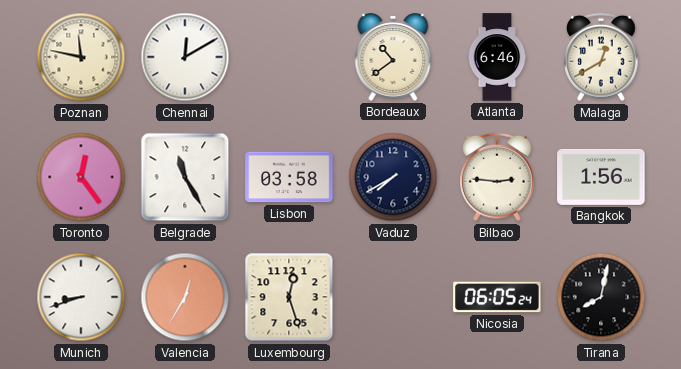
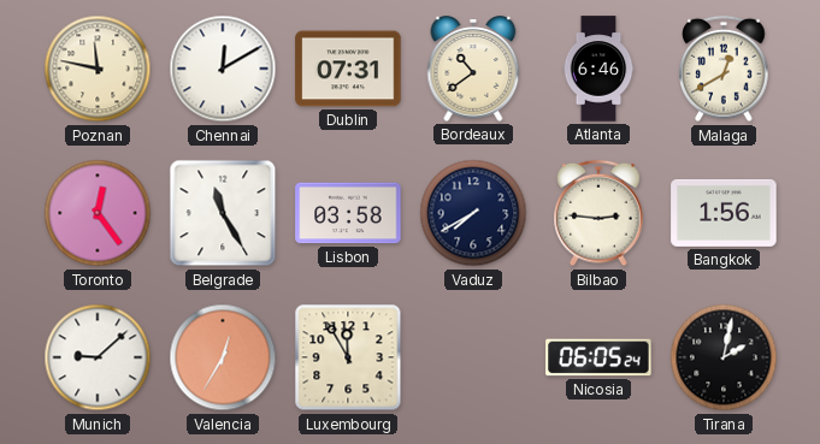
Dublin: none -> 07:31 (348, 69)
Munich: 8:42 -> 9:08 (98, 357)
Luxembourg: 12:27 -> 11:55 (348, 357)
Tirana: 8:02 -> 2:02 (724, 357)
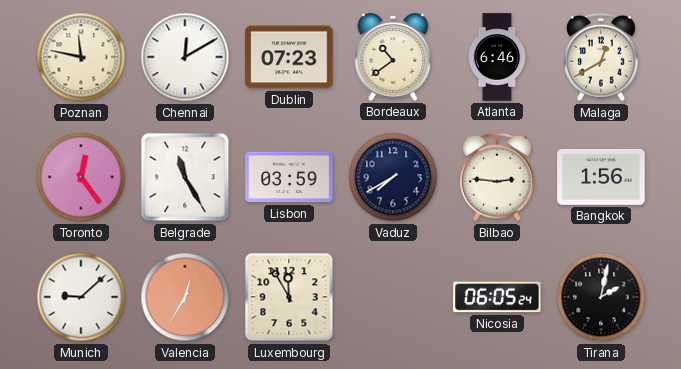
Dublin: 07:31 -> 07:23 (289, 57)
Lisbon: 03:58 -> 03:59 (289, 177)
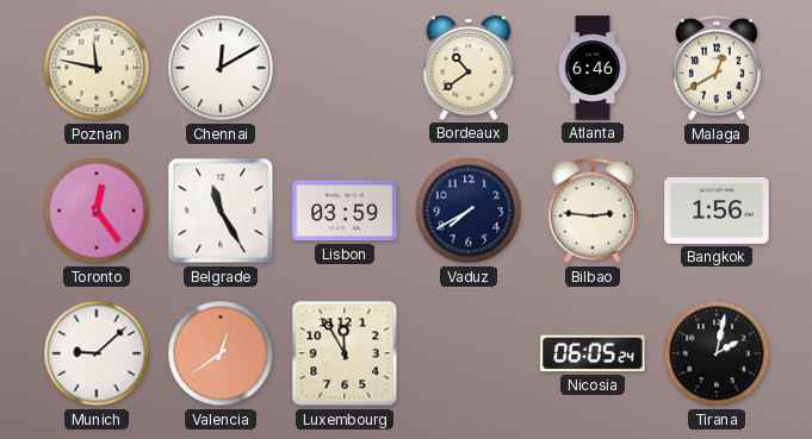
Dublin: 07:23 -> none (289, 57)
Valencia: 12:35 -> 12:39 (221, 353)
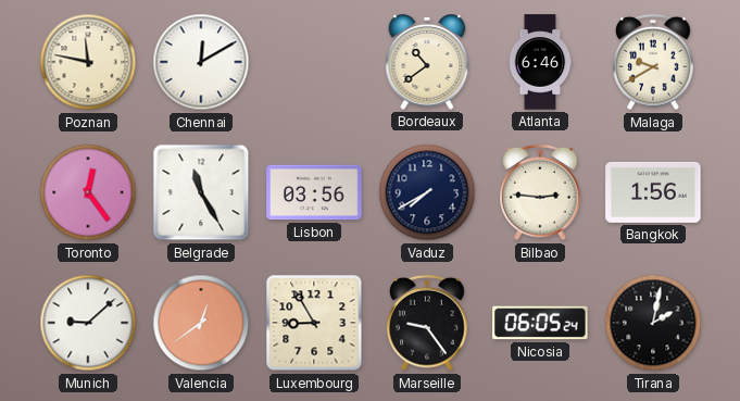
Malaga: 12:40 -> 9:40 (653, 62)
Lisbon: 03:59 -> 03:56 (314, 192)
Luxembourg: 11:55 -> 8:55 (314, 323)
Marseille: none -> 9:24 (427, 323)
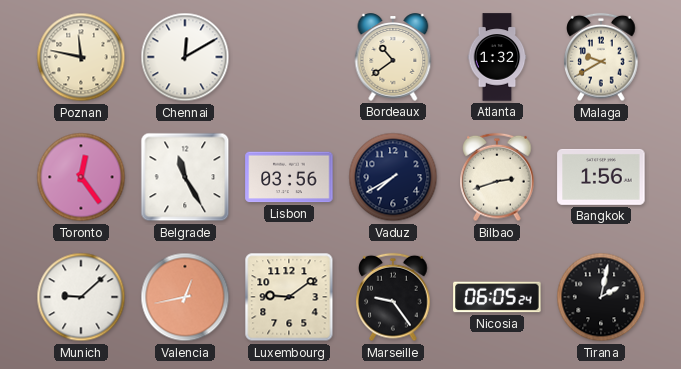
Atlanta: 6:46 -> 1:32 (497, 57)
Bilbao: 2:46 -> 2:42 (497, 177)
Valencia: 12:39 -> 12:43 (185, 297)
Luxembourg: 8:55 -> 9:09 (289, 297)
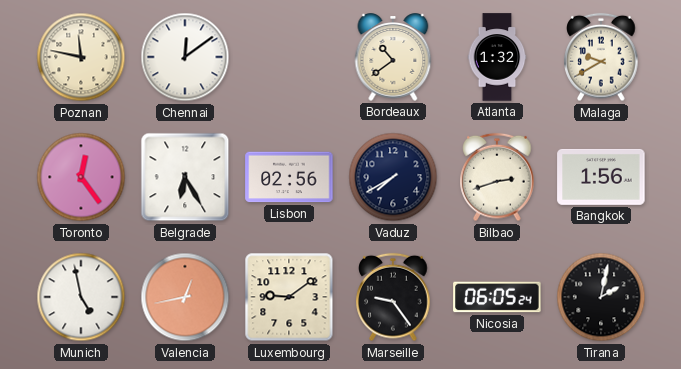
Chennai: 12:10 -> 12:09 (185, 57)
Belgrade: 11:25 -> 6:25 (185, 177)
Lisbon: 03:56 -> 02:56 (289, 177)
Munich: 9:08 -> 4:58 (81, 297)
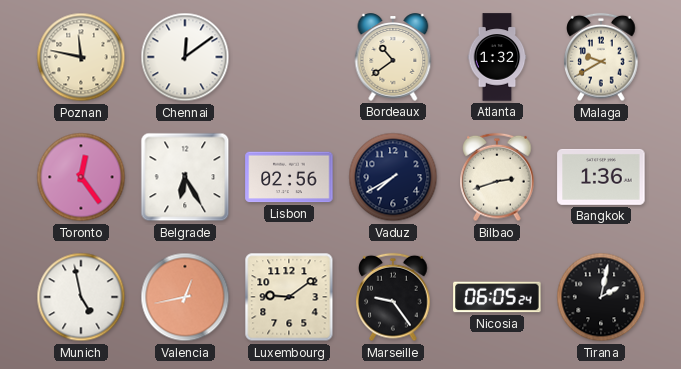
Bangkok: 1:56 -> 1:36 (601, 177)
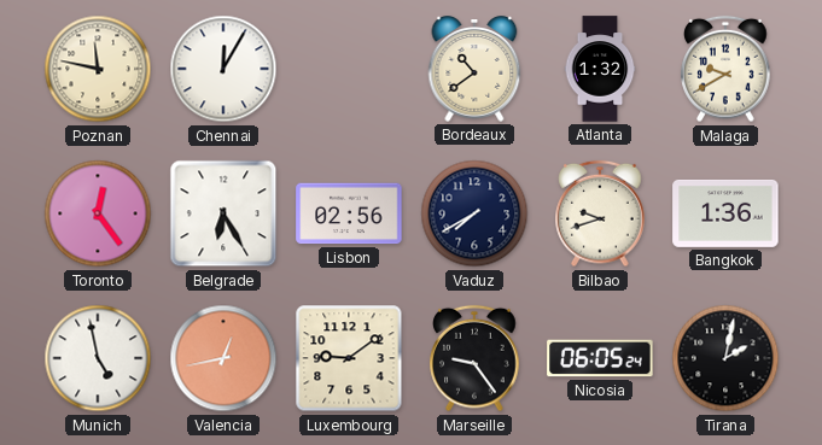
Chennai: 12:09 -> 12:05 (223, 69)
Bilbao: 2:42 -> 9:42 (600, 213)
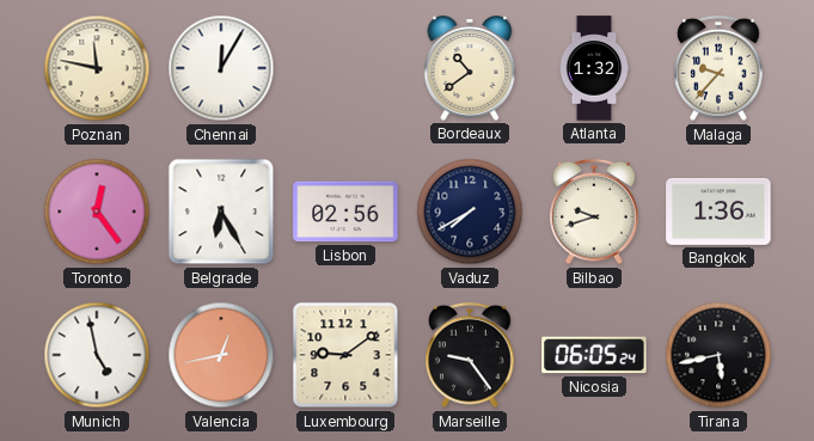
Malaga: 9:40 -> 9:37 (718, 68)
Tirana: 2:02 -> 5:43 (718, 355)
